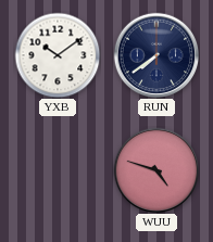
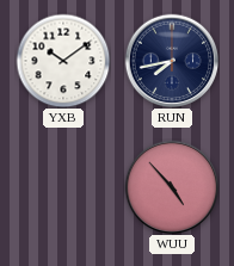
RUN: 7:39 -> 7:43 (172, 61)
WUU: 4:48 -> 4:53 (172, 187)
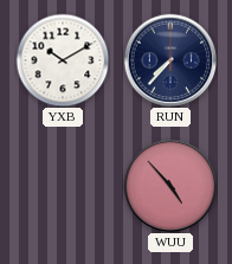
YXB: 10:09 -> 10:10 (63, 60)
RUN: 7:43 -> 7:37 (170, 60)
